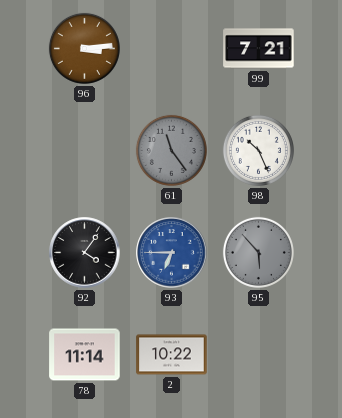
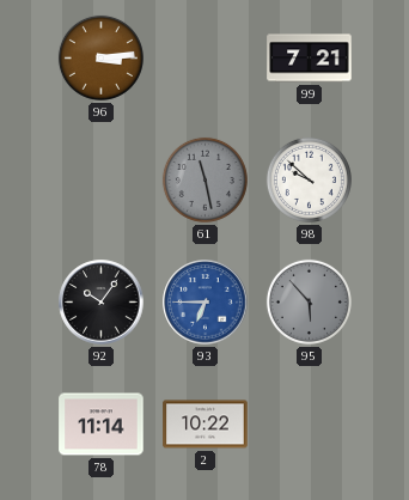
61: 11:24 -> 11:28 (204, 179)
98: 10:26 -> 9:52 (309, 179)
92: 4:06 -> 10:06 (102, 303)
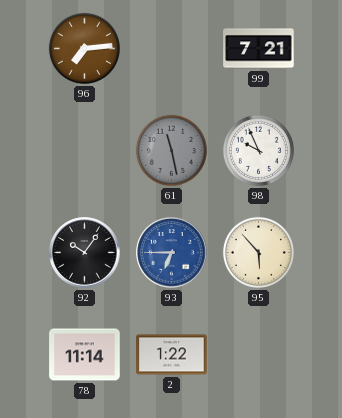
96: 3:14 -> 7:14 (84, 48)
98: 9:52 -> 9:56 (258, 150)
95 dial: grey -> cream (258, 252)
2: 10:22 -> 1:22 (172, 355)
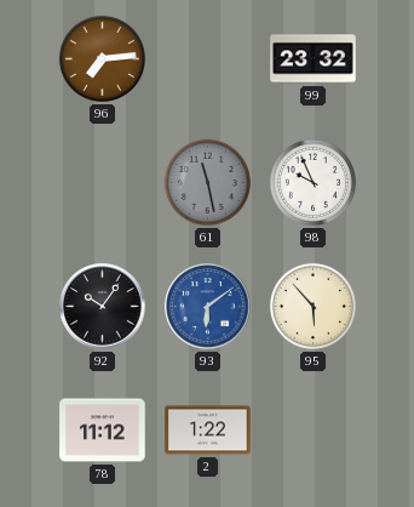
99: 7:21 -> 23:32 (314, 59)
93: 6:45 -> 6:09 (208, 307)
78: 11:14 -> 11:12 (103, 431)
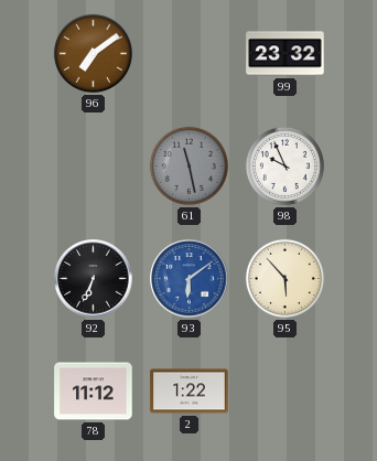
96: 7:14 -> 7:09 (93, 53)
92: 10:06 -> 6:34 (94, 279)
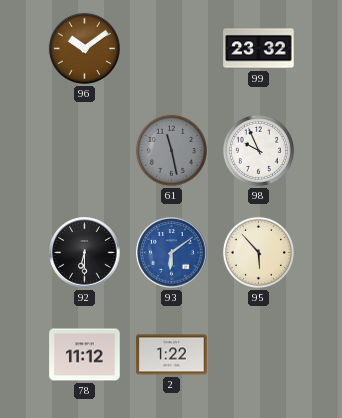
96: 7:09 -> 10:09 (84, 48)
92: 6:34 -> 6:30 (85, 253)
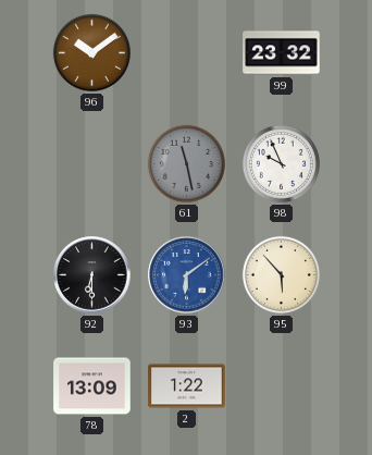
78: 11:12 -> 13:09 (92, 386)
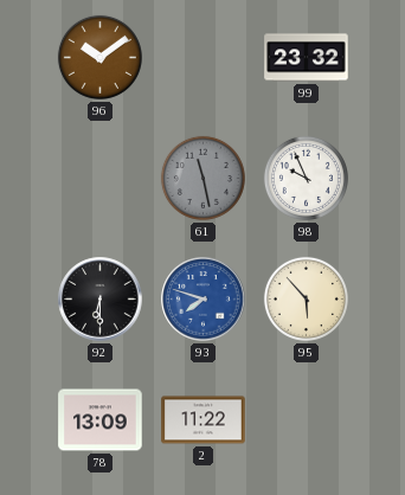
93: 6:09 -> 7:48 (204, 300)
2: 1:22 -> 11:22 (204, 420)
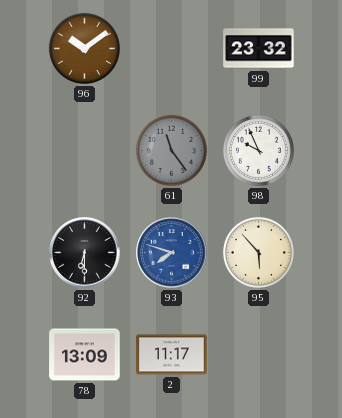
61: 11:28 -> 11:24 (171, 150)
2: 11:22 -> 11:17 (172, 355)
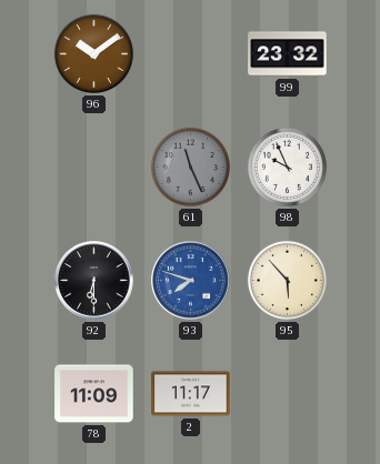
61: 11:24 -> 11:26 (190, 167)
78: 13:09 -> 11:09 (94, 394)
